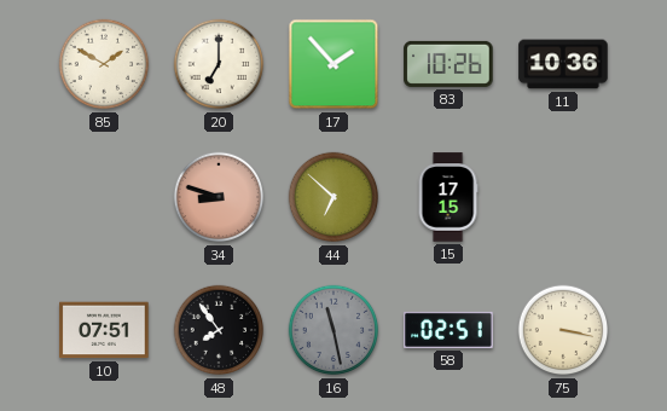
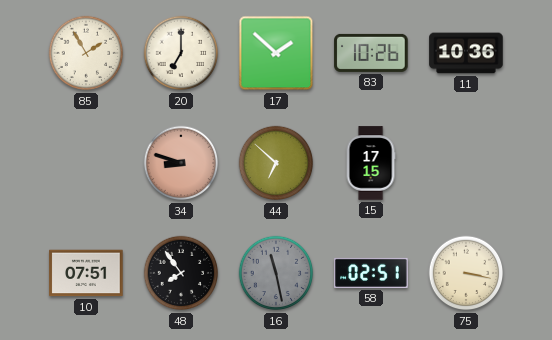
85: 1:50 -> 1:55 (86, 53)
17: 1:53 -> 1:52 (276, 53)
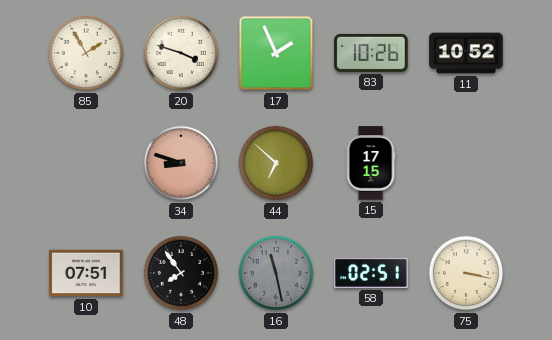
20: 7:00 -> 3:48 (181, 53)
17: 1:52 -> 1:56 (276, 53)
11: 10:36 -> 10:52 (466, 53)
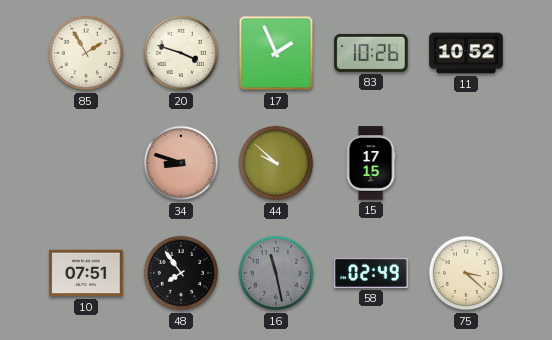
44: 6:52 -> 9:52 (276, 163)
58: 02:51 -> 02:49 (371, 273)
75: 3:17 -> 3:22 (466, 273)
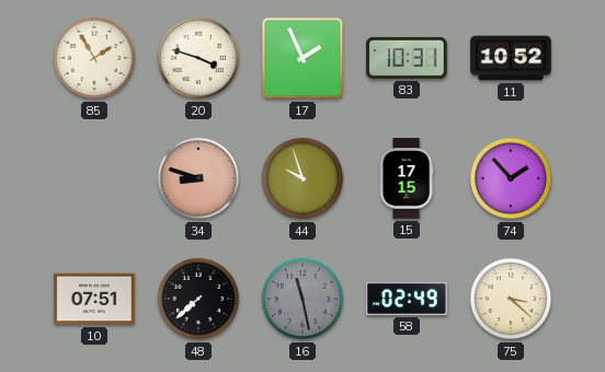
83: 10:26 -> 10:31 (407, 58)
44: 9:52 -> 9:57 (302, 178)
74: none -> 1:53 (511, 178)
48: 7:54 -> 7:38 (198, 299)
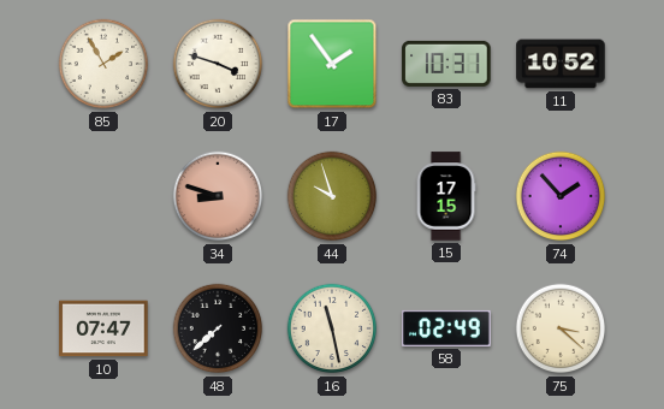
17: 1:56 -> 1:54 (332, 64)
10: 07:51 -> 07:47 (103, 328)
16 dial: grey -> cream (332, 328)
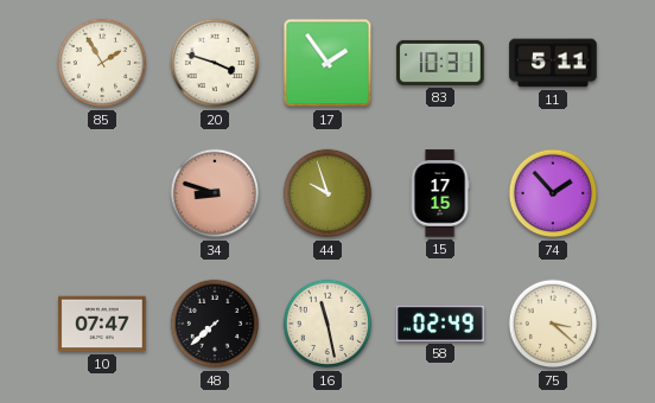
11: 10:52 -> 5:11 (553, 63)
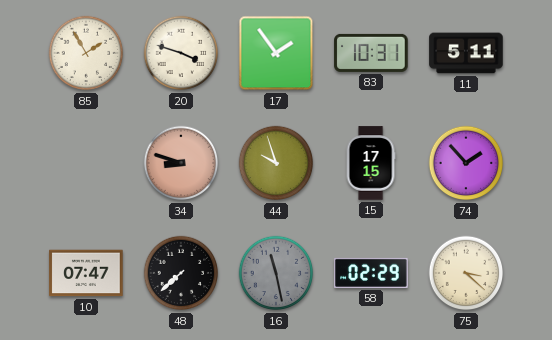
16 dial: cream -> grey (276, 273)
58: 02:49 -> 02:29 (371, 273)
